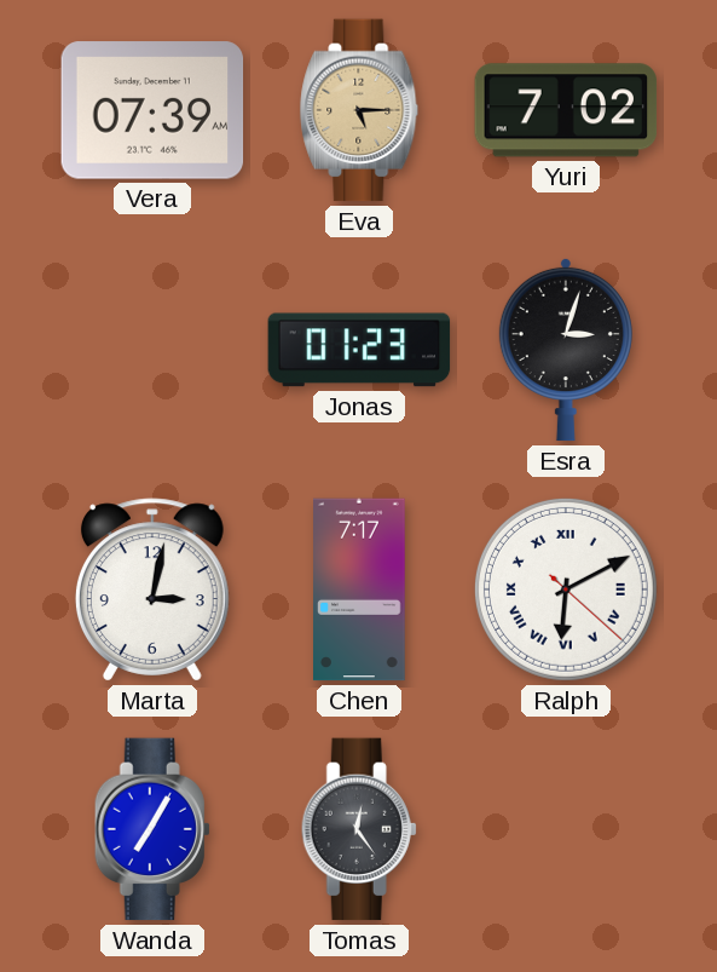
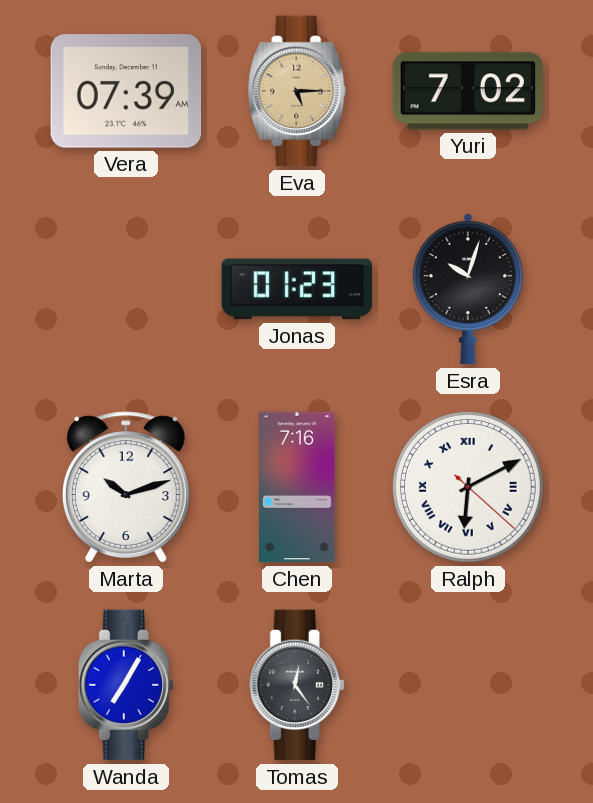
Esra: 3:03 -> 10:03 (468, 289)
Marta: 3:02 -> 10:12 (126, 487)
Chen: 7:17 -> 7:16 (297, 487)
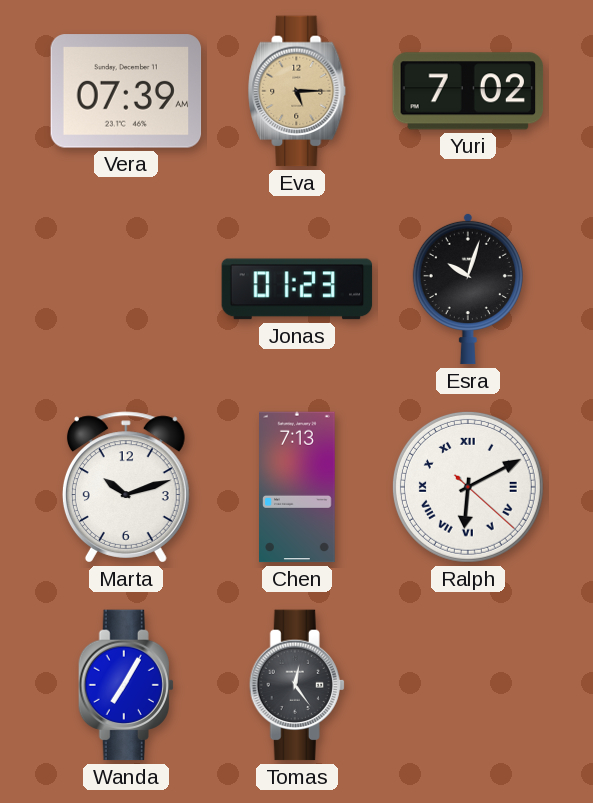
Chen: 7:16 -> 7:13 (297, 487)
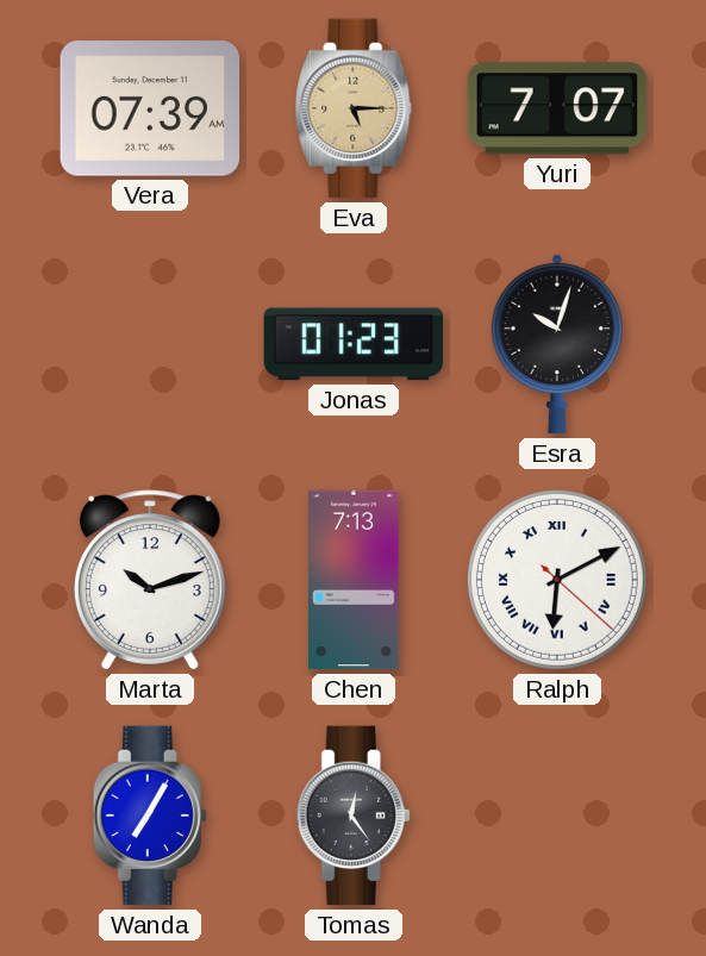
Yuri: 7:02 -> 7:07 (557, 108)
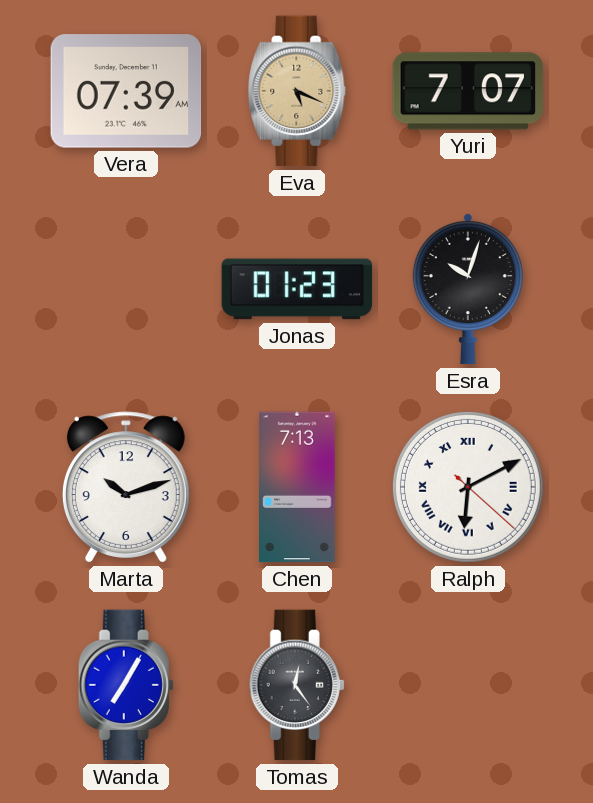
Eva: 5:15 -> 5:19 (297, 91)
